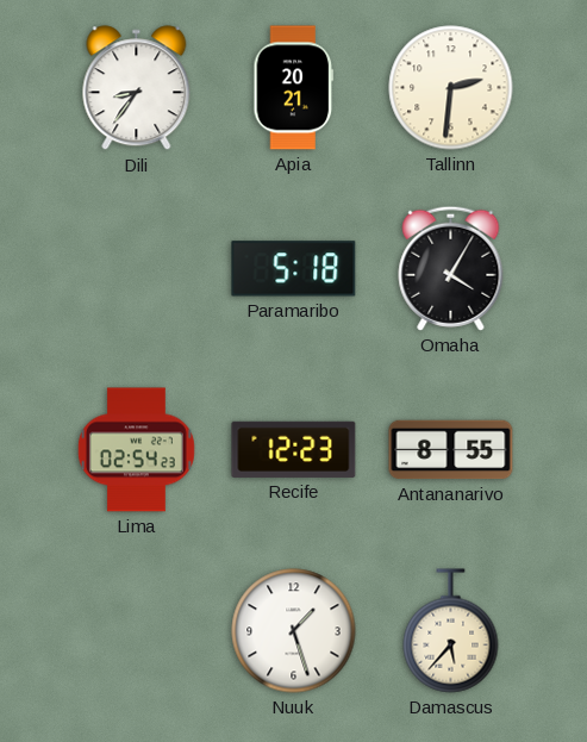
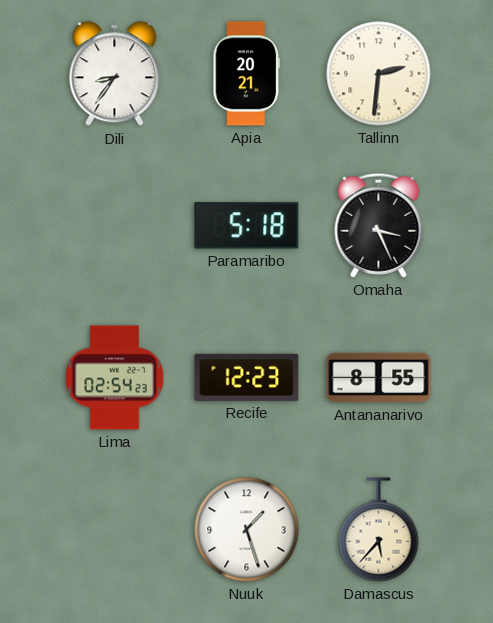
Omaha: 4:05 -> 3:26 (379, 225)
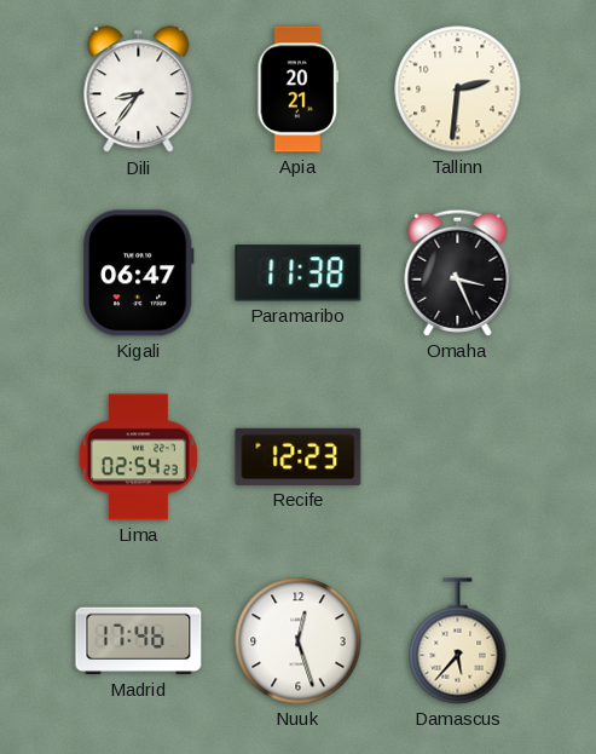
Kigali: none -> 06:47 (138, 274)
Paramaribo: 5:18 -> 11:38 (299, 274)
Antananarivo: 8:55 -> none (379, 378)
Madrid: none -> 17:46 (139, 641)
Nuuk: 1:27 -> 12:27 (299, 641)
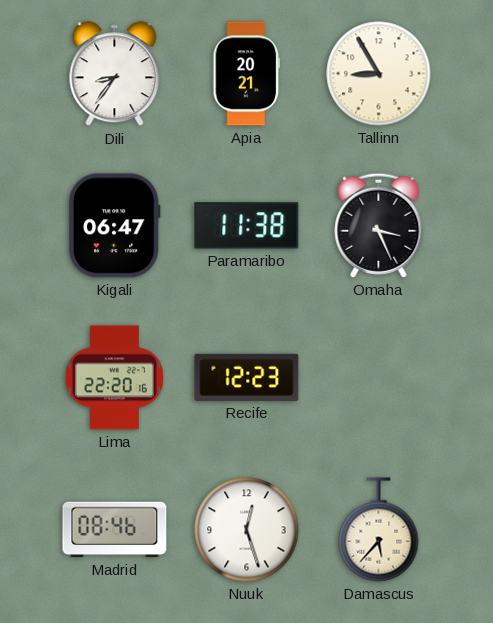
Tallinn: 2:31 -> 8:55 (379, 74)
Lima: 02:54 -> 22:20 (114, 378)
Madrid: 17:46 -> 08:46 (115, 530)
